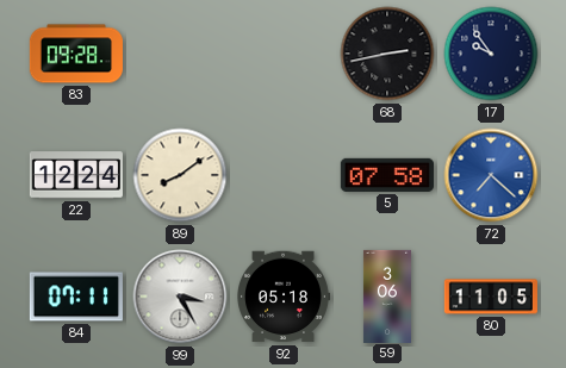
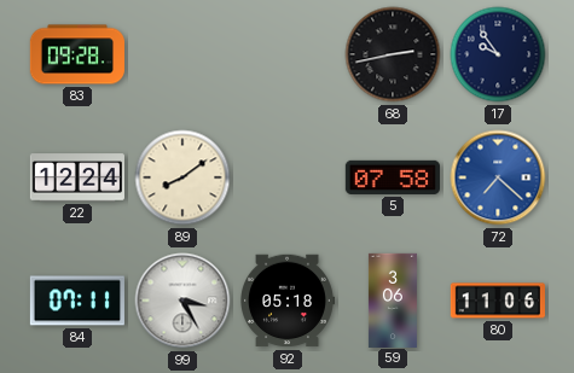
80: 11:05 -> 11:06 (498, 301)
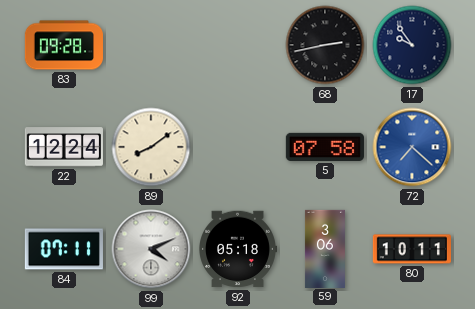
99: 3:25 -> 4:11 (151, 249)
80: 11:06 -> 10:11 (412, 249)
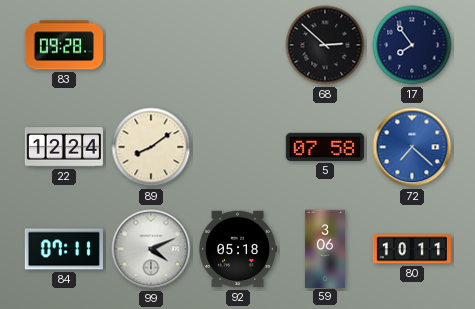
68: 2:43 -> 2:52 (325, 45)
17: 9:54 -> 7:54 (412, 45)
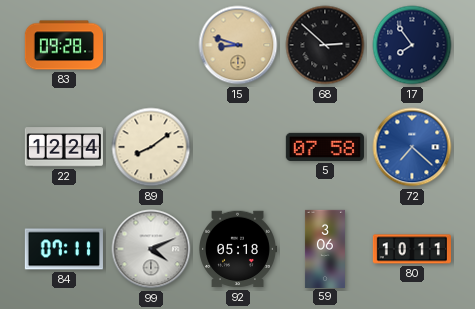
15: none -> 8:48 (238, 45)
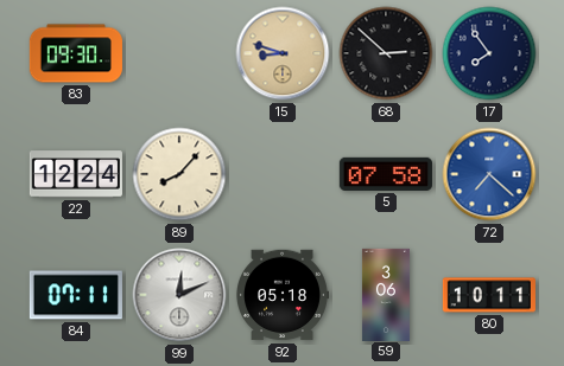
83: 09:28 -> 09:30 (75, 53)
89: 8:09 -> 8:07 (179, 174)
99: 4:11 -> 12:11 (179, 295)
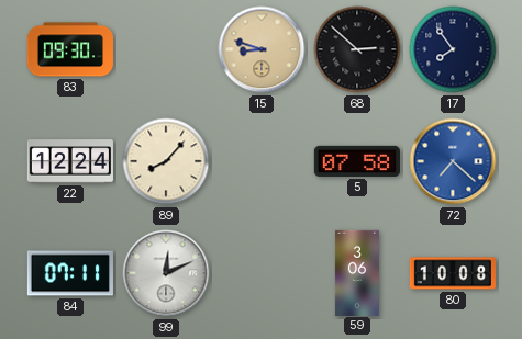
92: 05:18 -> none (283, 295)
80: 10:11 -> 10:08 (453, 273)
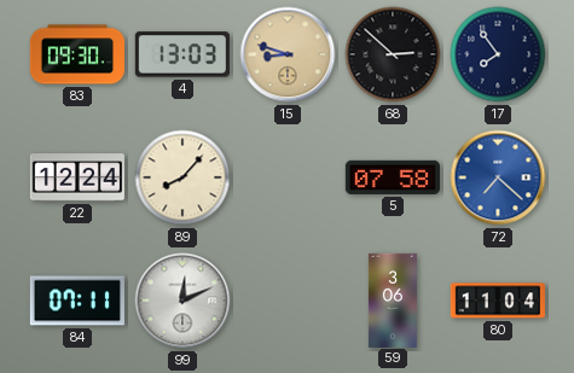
4: none -> 13:03 (182, 54)
80: 10:08 -> 11:04 (498, 301)
